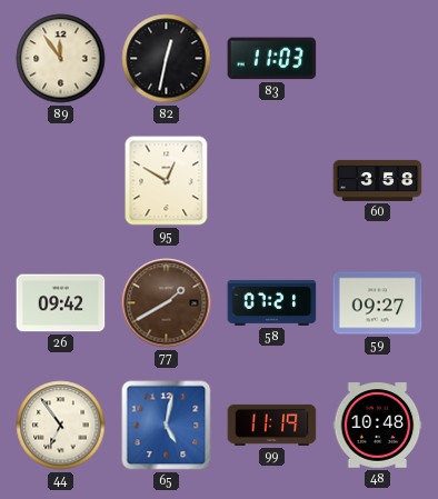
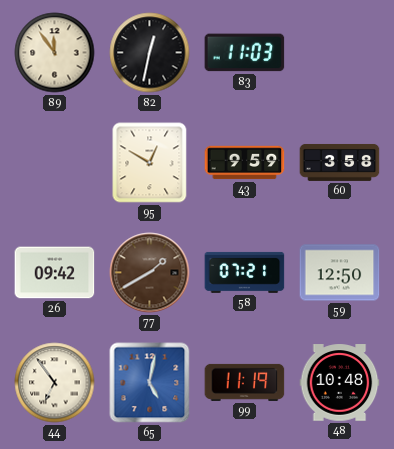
43: none -> 9:59 (245, 163)
59: 09:27 -> 12:50 (340, 273)
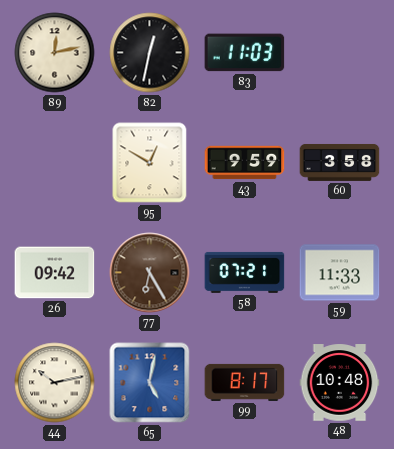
89: 11:54 -> 12:13 (55, 53)
77: 1:40 -> 6:25 (150, 273)
59: 12:50 -> 11:33 (340, 273)
44: 6:54 -> 10:13 (55, 383)
99: 11:19 -> 8:17 (245, 382)
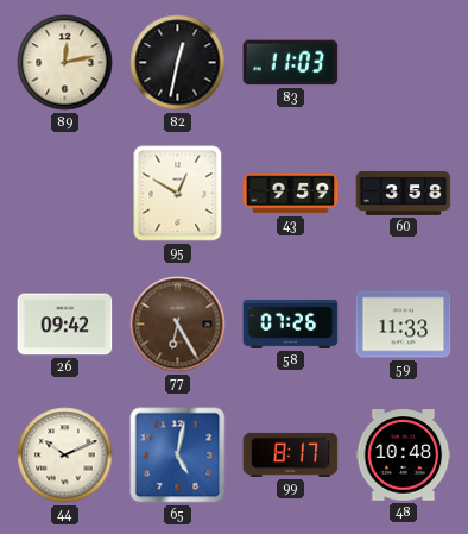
58: 07:21 -> 07:26 (291, 323)
44: 10:13 -> 10:11 (65, 456)
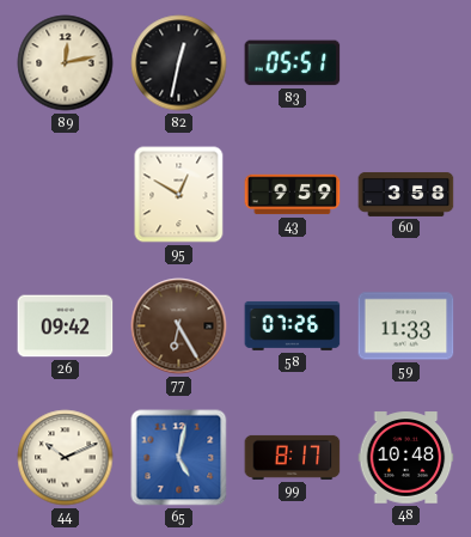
83: 11:03 -> 05:51 (293, 63)
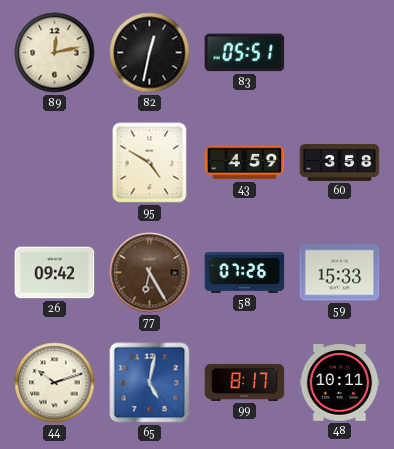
95: 12:50 -> 4:50 (150, 163)
43: 9:59 -> 4:59 (245, 163)
59: 11:33 -> 15:33 (340, 273)
44: 10:11 -> 10:12 (55, 383)
48: 10:48 -> 10:11 (340, 383)
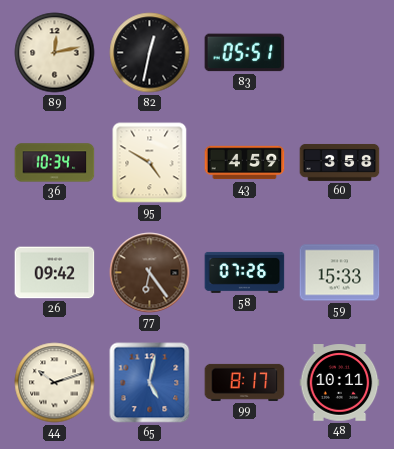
36: none -> 10:34 (55, 163)
77: 6:25 -> 6:24 (150, 273)
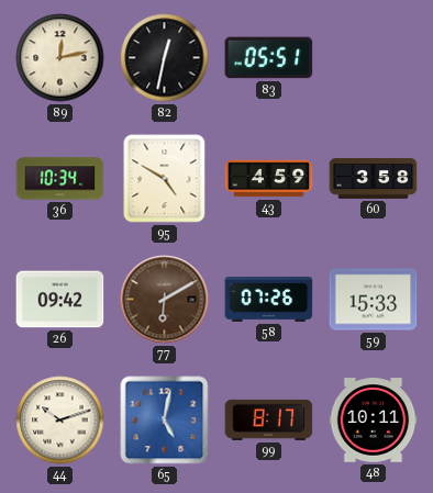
77: 6:24 -> 6:10 (165, 300)
